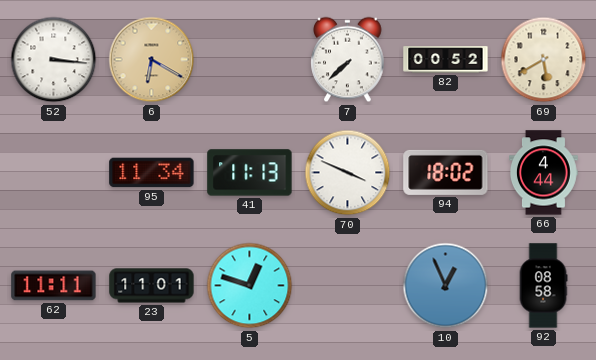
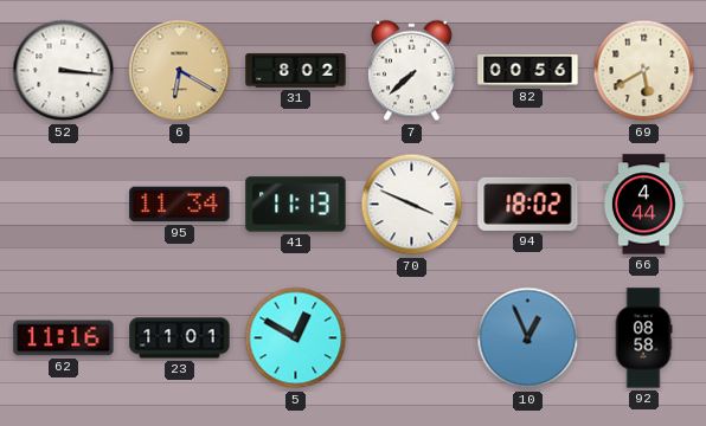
31: none -> 8:02 (296, 71)
82: 00:52 -> 00:56 (528, 71)
62: 11:11 -> 11:16 (64, 338)
5: 12:48 -> 12:50 (296, 338)
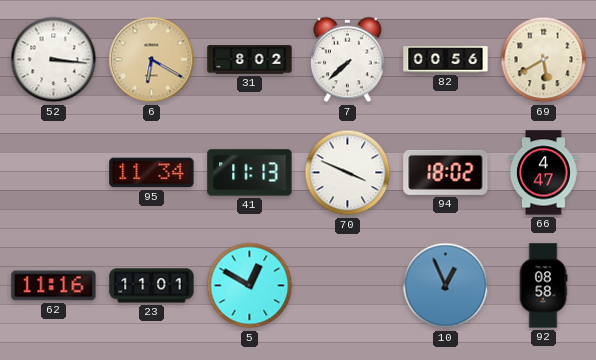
66: 4:44 -> 4:47 (544, 173)
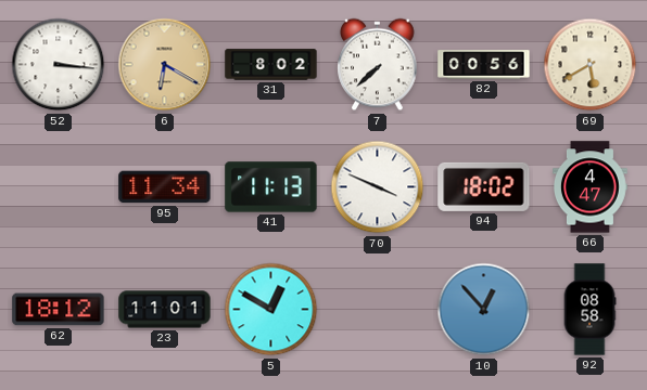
62: 11:16 -> 18:12 (59, 310)
10: 12:56 -> 12:53 (484, 310)
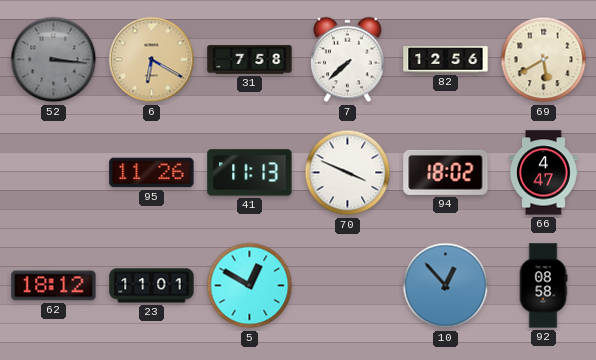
52 dial: white -> grey (54, 60)
31: 8:02 -> 7:58 (250, 60)
82: 00:56 -> 12:56 (446, 60)
95: 11:34 -> 11:26 (152, 173)
